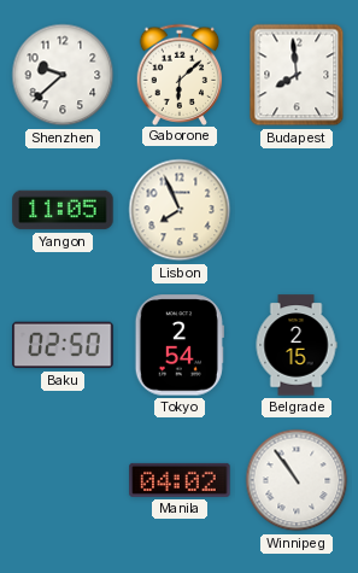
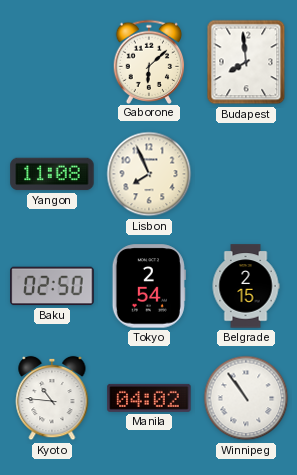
Shenzhen: 9:38 -> none (63, 75)
Yangon: 11:05 -> 11:08 (52, 174)
Kyoto: none -> 10:46 (52, 398)
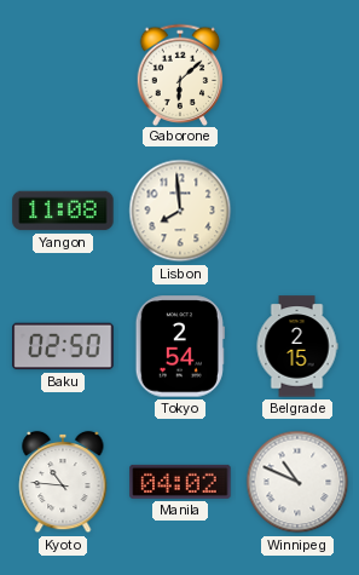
Budapest: 7:59 -> none (246, 62)
Lisbon: 7:56 -> 7:59 (180, 211)
Winnipeg: 10:54 -> 10:49 (297, 482)
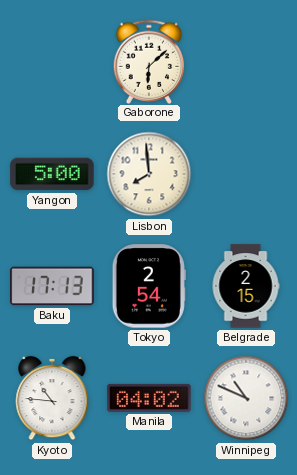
Yangon: 11:08 -> 5:00 (52, 174)
Baku: 02:50 -> 17:13 (52, 286)
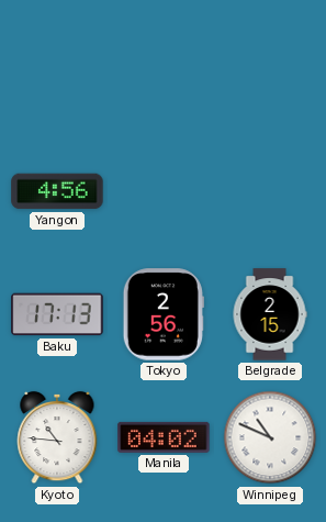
Gaborone: 6:08 -> none (149, 61)
Yangon: 5:00 -> 4:56 (57, 191)
Lisbon: 7:59 -> none (149, 174)
Tokyo: 2:54 -> 2:56 (164, 314)
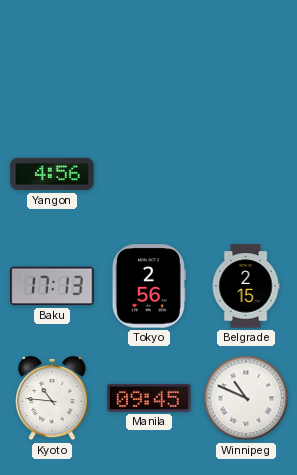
Manila: 04:02 -> 09:45 (149, 398)
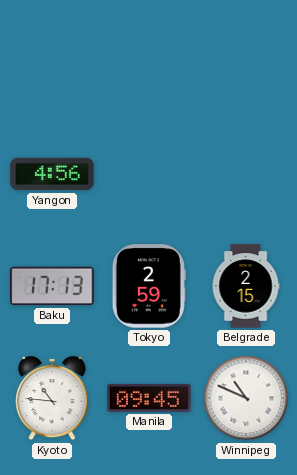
Tokyo: 2:56 -> 2:59 (149, 286)
